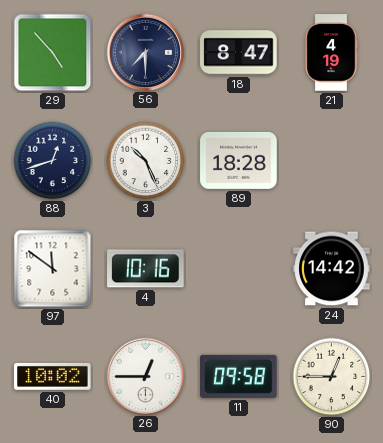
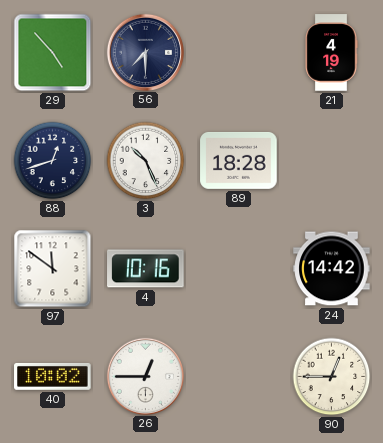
18: 8:47 -> none (239, 53)
11: 09:58 -> none (239, 376)
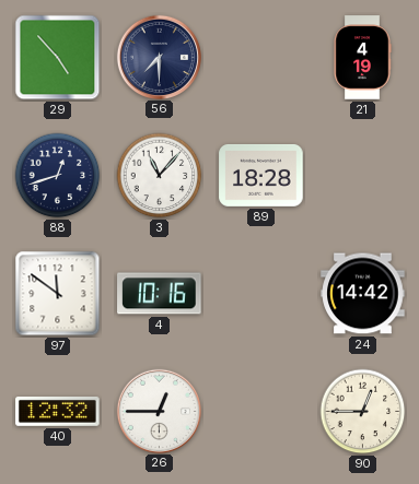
3: 10:26 -> 11:07 (160, 176)
40: 10:02 -> 12:32 (58, 412)
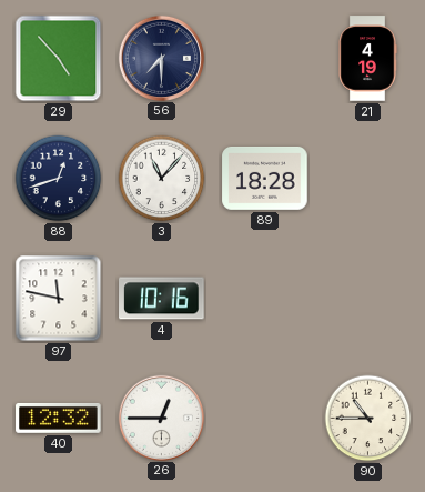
97: 11:51 -> 11:47 (59, 299)
24: 14:42 -> none (363, 294)
90: 12:45 -> 10:45 (368, 419)
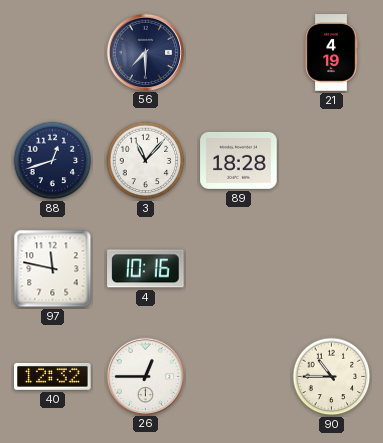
29: 4:53 -> none (59, 59)
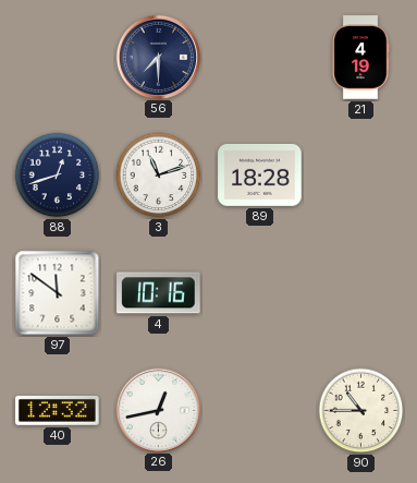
3: 11:07 -> 11:12 (159, 176)
97: 11:47 -> 11:51 (58, 293)
26: 12:45 -> 12:43 (158, 410)
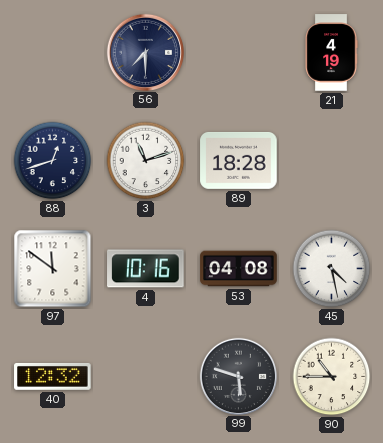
53: none -> 04:08 (239, 269)
45: none -> 4:28 (332, 269)
26: 12:43 -> none (158, 410)
99: none -> 5:48 (238, 376)
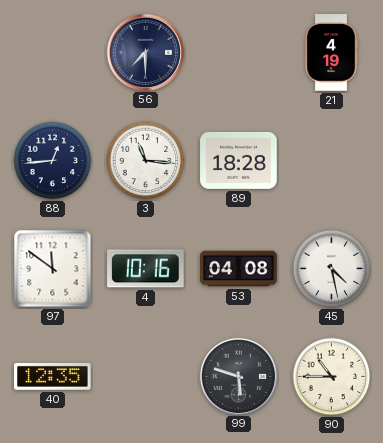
88: 12:42 -> 12:44 (53, 161)
3: 11:12 -> 11:16 (146, 161)
40: 12:32 -> 12:35 (53, 377)
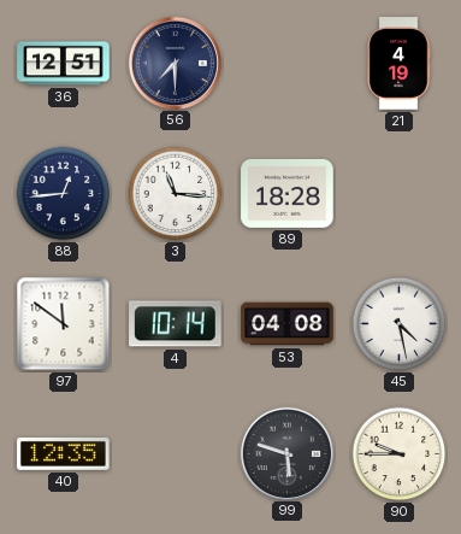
36: none -> 12:51 (64, 64)
4: 10:16 -> 10:14 (176, 324)
90: 10:45 -> 9:45 (400, 454)
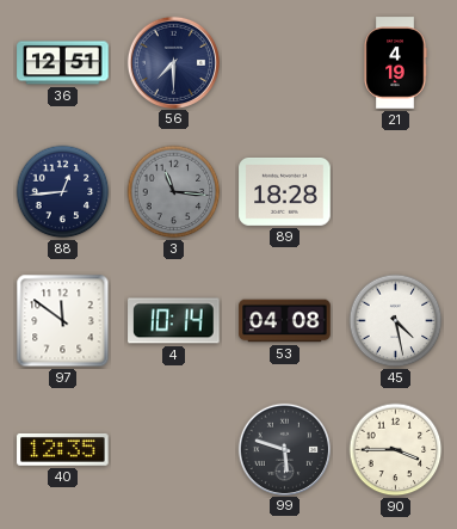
3 dial: white -> grey (174, 192)
90: 9:45 -> 3:45 (396, 450)
